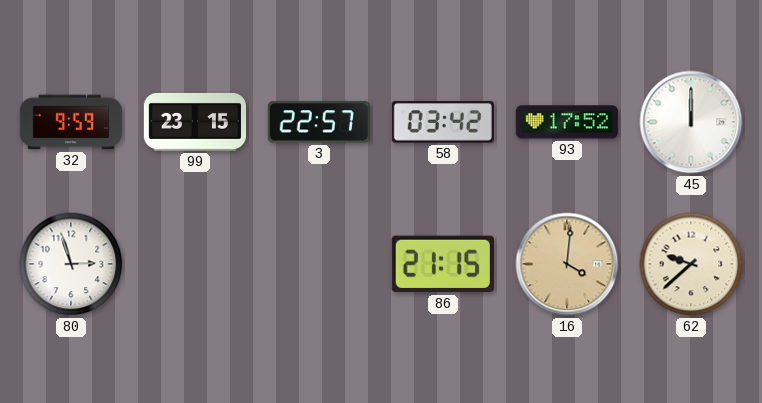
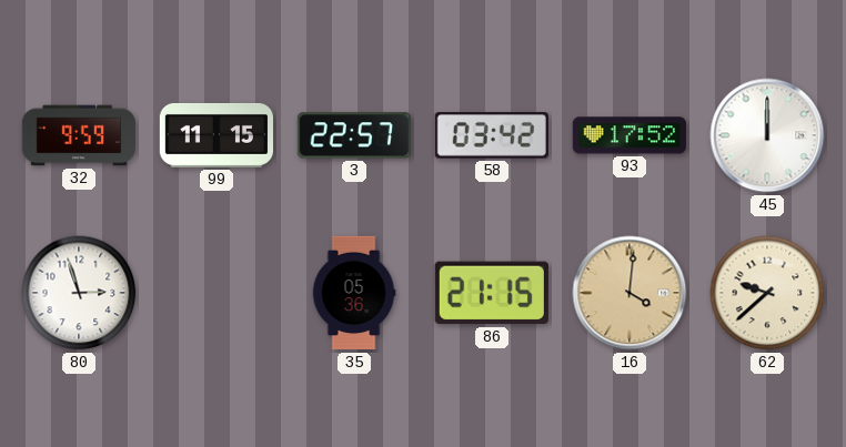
99: 23:15 -> 11:15 (215, 135)
35: none -> 05:36 (354, 293)
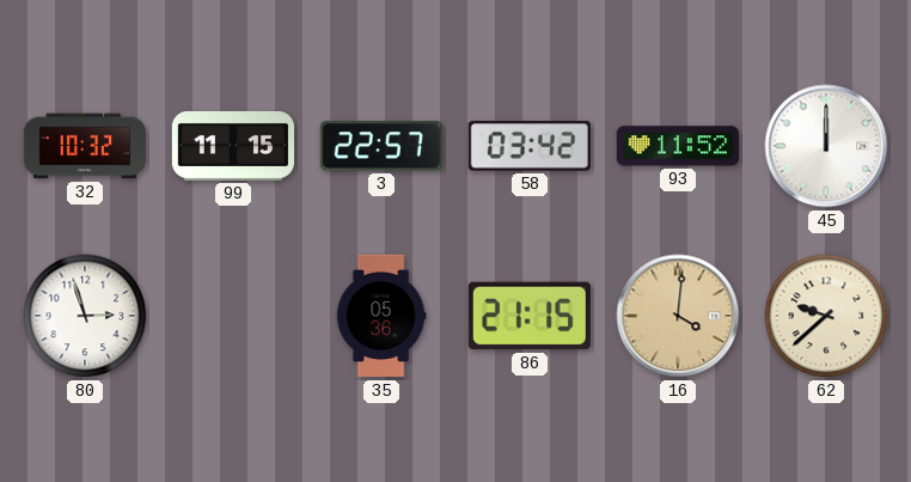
32: 9:59 -> 10:32 (85, 146)
93: 17:52 -> 11:52 (678, 146)
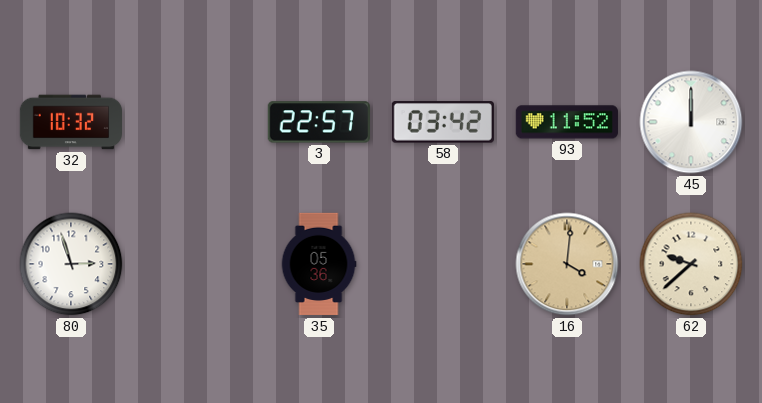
99: 11:15 -> none (232, 146)
86: 21:15 -> none (530, 316)
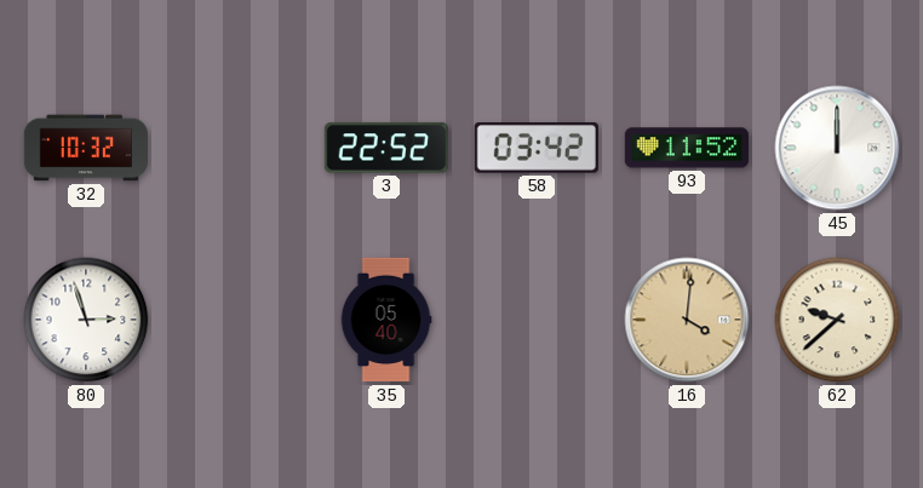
3: 22:57 -> 22:52 (386, 148)
35: 05:36 -> 05:40 (386, 320)
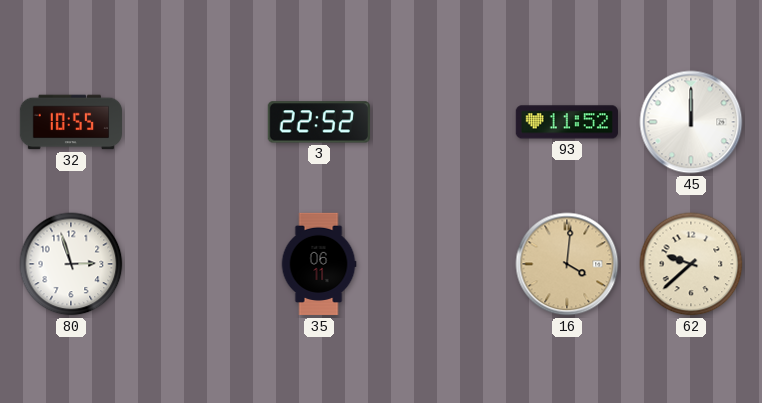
32: 10:32 -> 10:55 (71, 122)
58: 03:42 -> none (537, 148)
35: 05:40 -> 06:11 (319, 264)
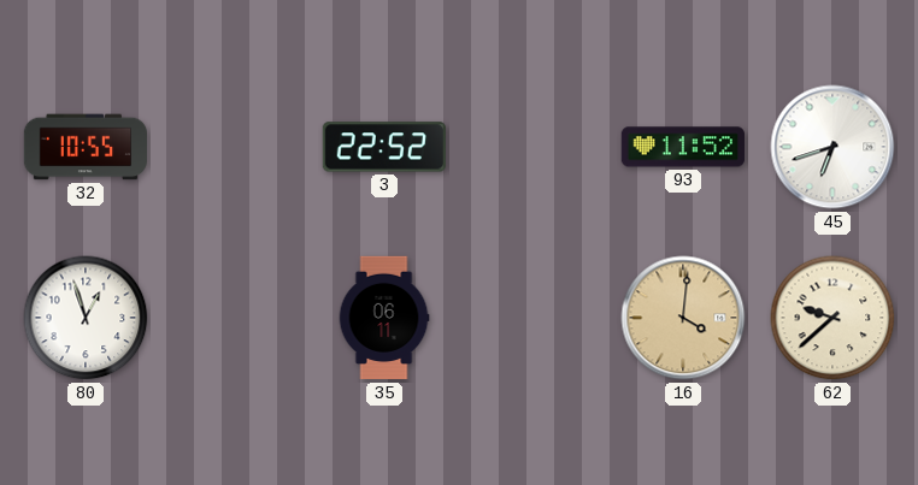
45: 12:00 -> 6:42 (832, 147)
80: 2:57 -> 12:57 (86, 318)
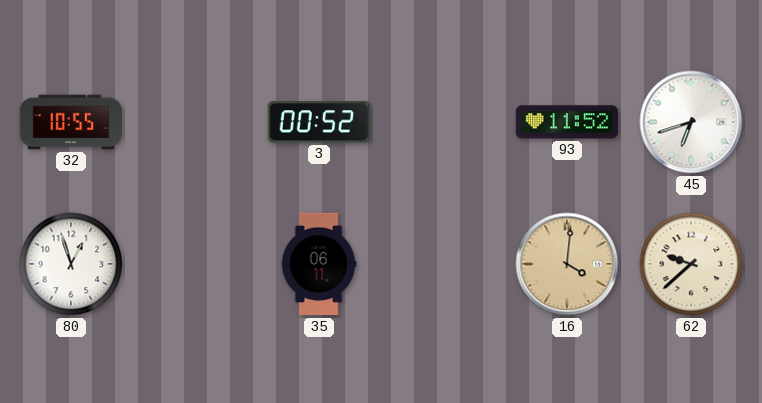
3: 22:52 -> 00:52 (319, 122)
